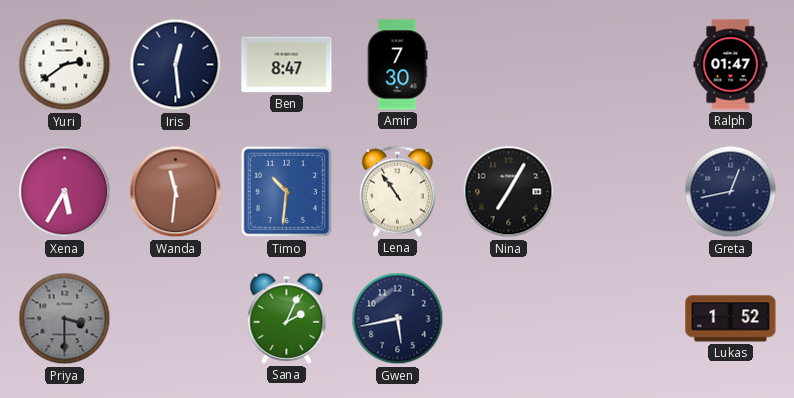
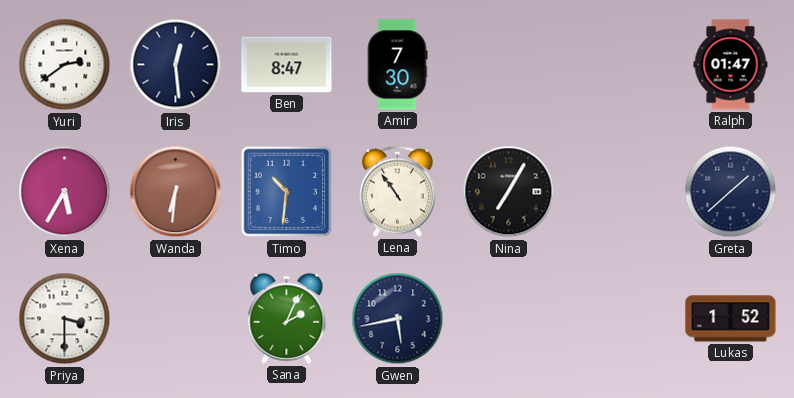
Wanda: 11:31 -> 6:31 (176, 192)
Greta: 12:43 -> 1:38 (731, 192)
Priya dial: grey -> white (65, 319)
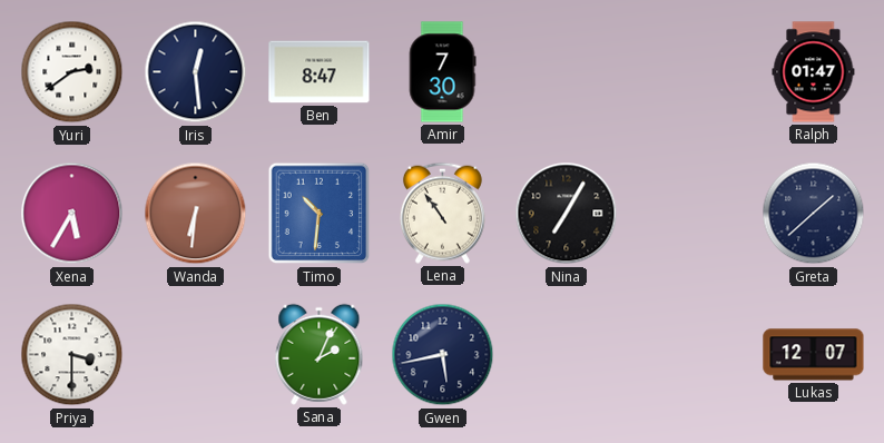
Lukas: 1:52 -> 12:07 (814, 355)
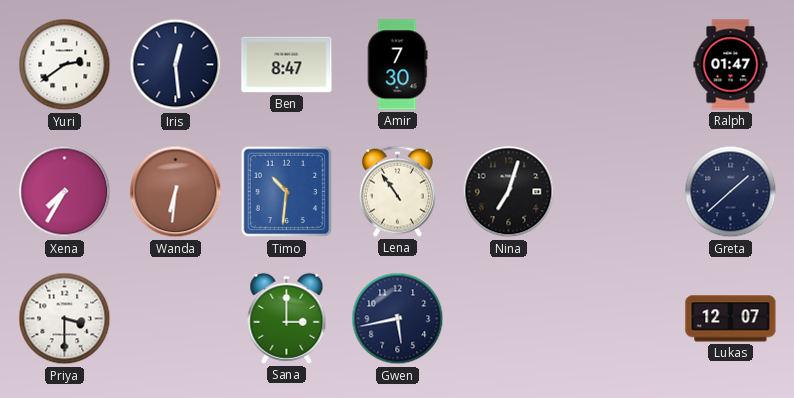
Xena: 5:35 -> 7:35 (65, 192)
Nina: 7:05 -> 7:03 (509, 192)
Sana: 2:04 -> 3:00 (287, 318)
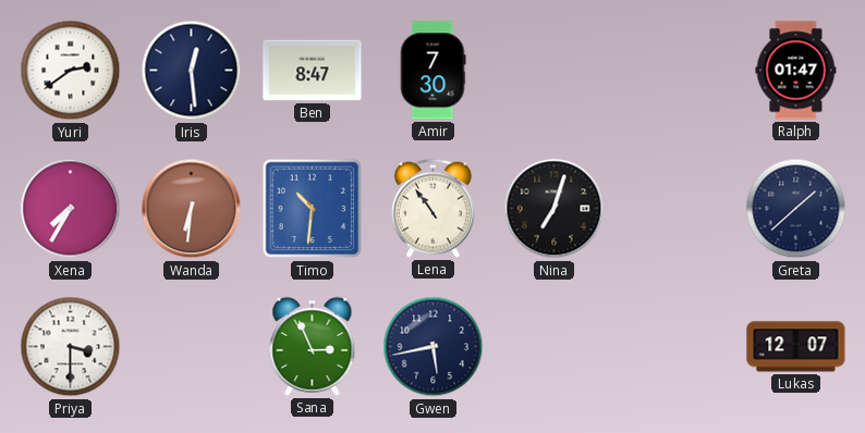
Sana: 3:00 -> 2:56 (313, 346)
